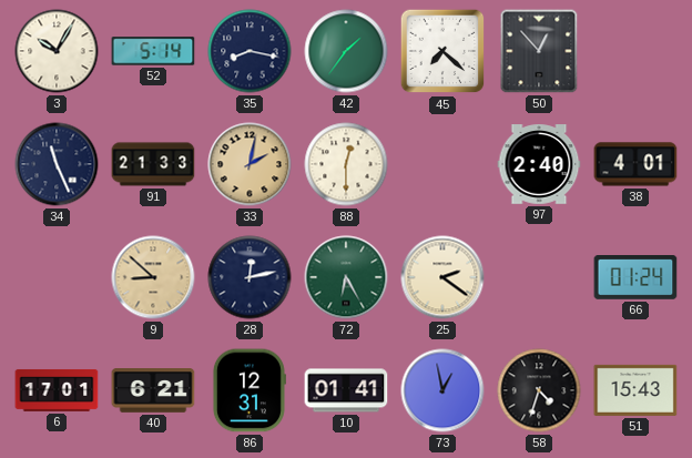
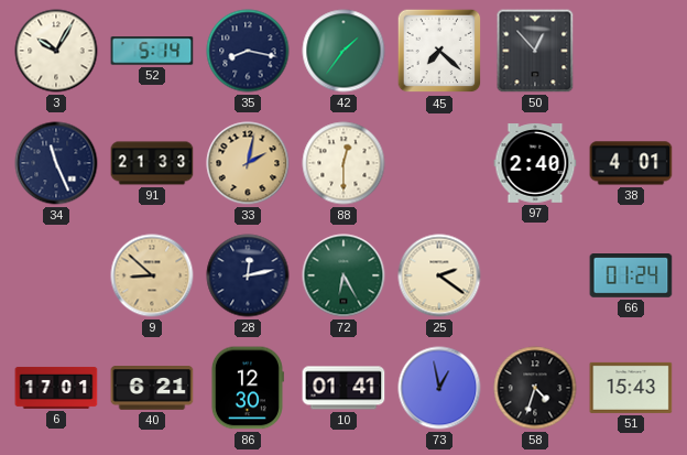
86: 12:31 -> 12:30 (247, 388)
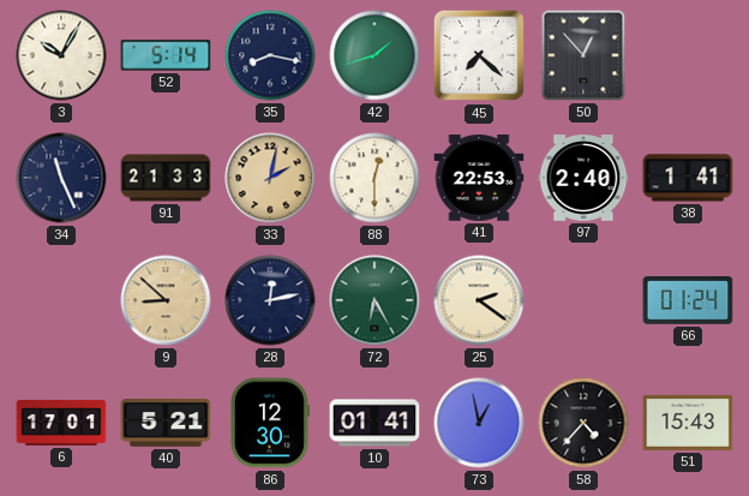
42: 1:36 -> 1:42 (374, 55)
41: none -> 22:53 (479, 178)
38: 4:01 -> 1:41 (688, 178)
40: 6:21 -> 5:21 (166, 424)
58: 4:33 -> 4:37 (583, 423)
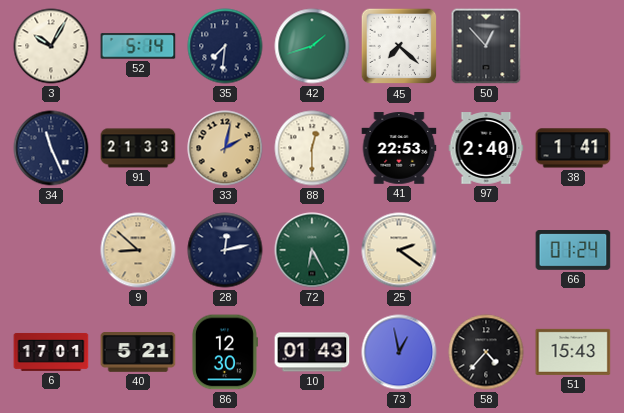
35: 8:17 -> 7:31 (225, 46)
10: 01:41 -> 01:43 (312, 352)
